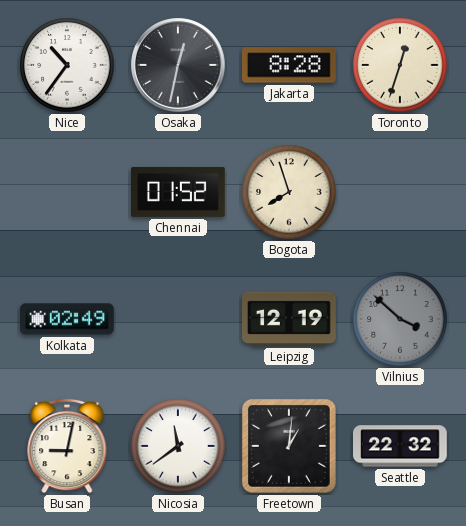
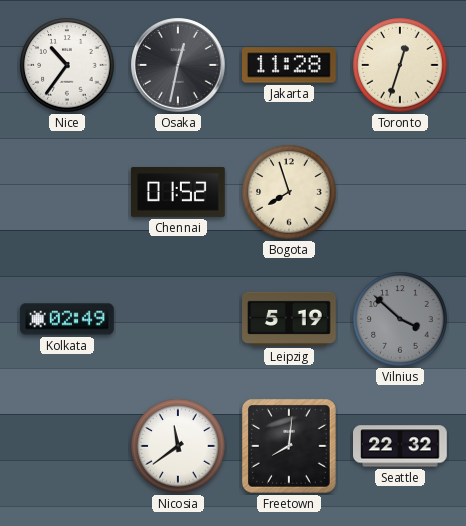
Jakarta: 8:28 -> 11:28 (290, 65)
Leipzig: 12:19 -> 5:19 (290, 319)
Busan: 9:02 -> none (67, 446)
Freetown: 1:01 -> 8:01 (289, 446)
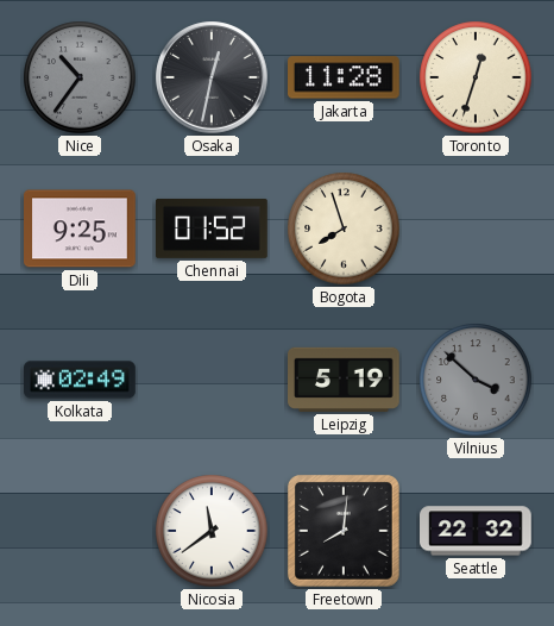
Nice dial: white -> grey (80, 77)
Dili: none -> 9:25 (81, 229)
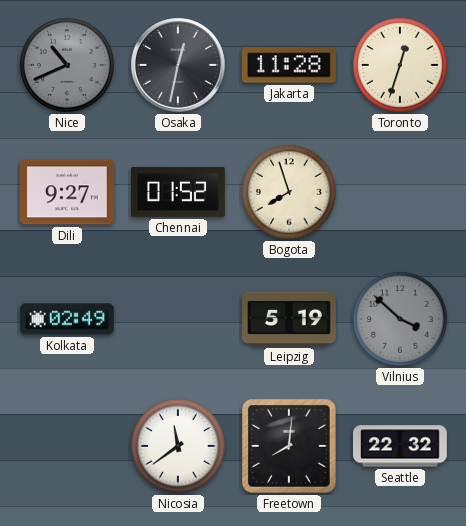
Nice: 10:36 -> 10:41 (67, 65)
Dili: 9:25 -> 9:27 (68, 192)
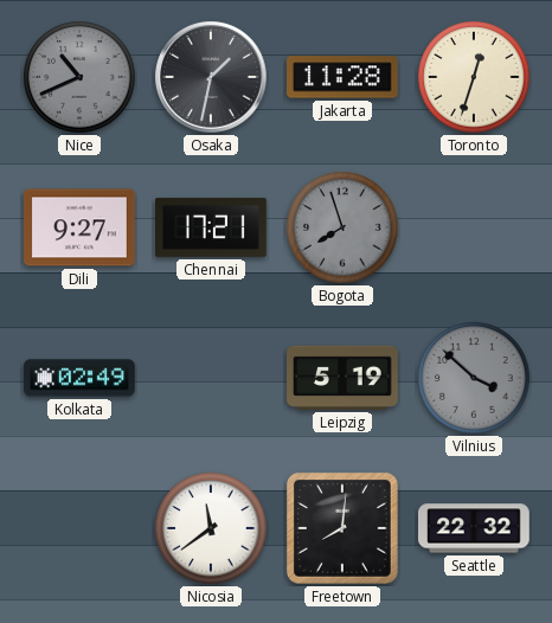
Osaka: 12:32 -> 1:32 (211, 77)
Chennai: 01:52 -> 17:21 (212, 227)
Bogota dial: cream -> grey (342, 227)
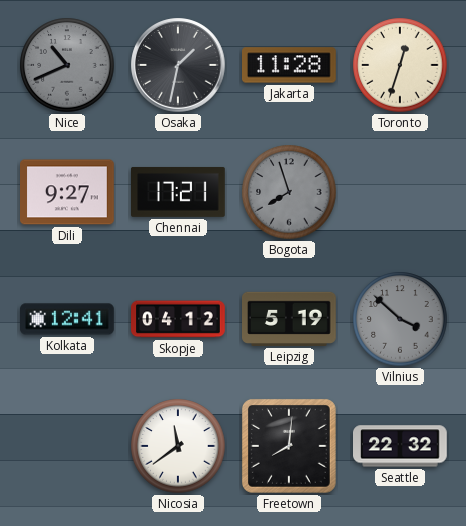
Kolkata: 02:49 -> 12:41 (68, 319)
Skopje: none -> 04:12 (178, 319)
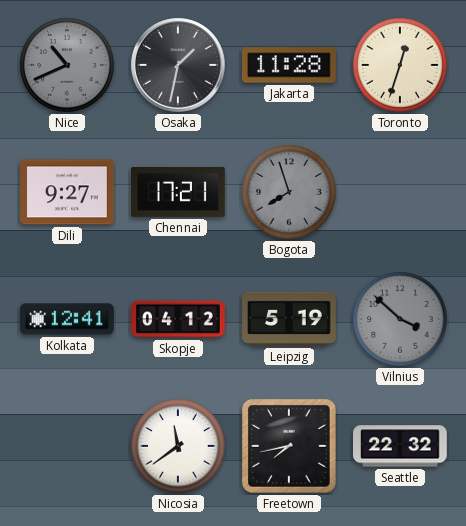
Freetown: 8:01 -> 7:43 (289, 446)
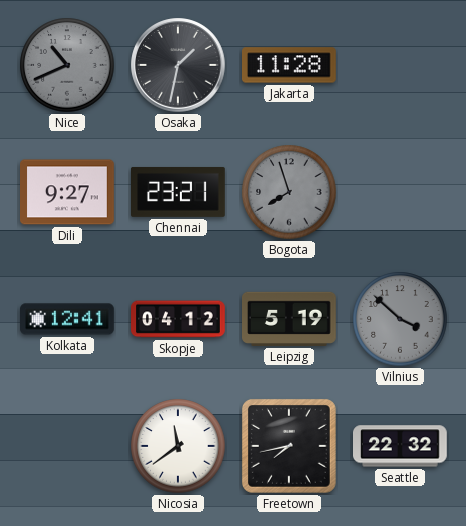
Toronto: 12:33 -> none (400, 65)
Chennai: 17:21 -> 23:21 (179, 192)
